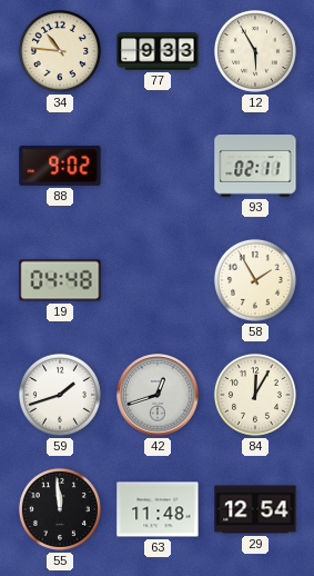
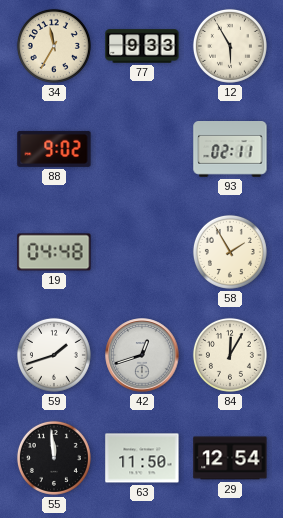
34: 10:46 -> 11:35 (54, 46)
63: 11:48 -> 11:50 (142, 458)
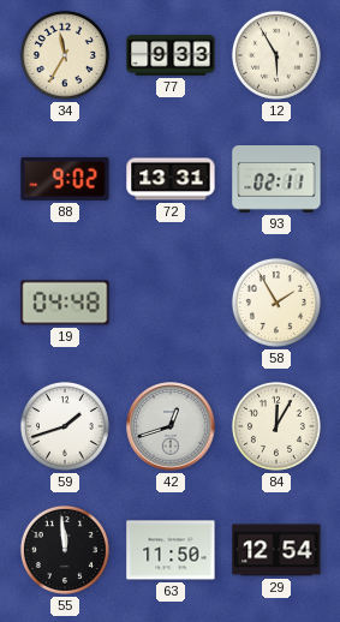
72: none -> 13:31 (171, 179)
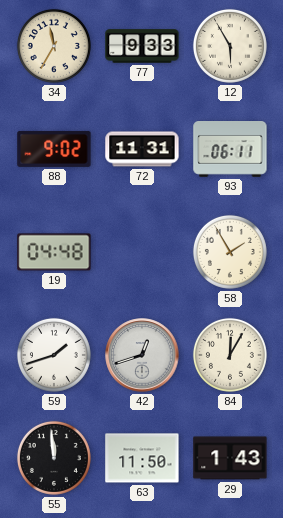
72: 13:31 -> 11:31 (142, 149)
93: 02:11 -> 06:11 (230, 149)
29: 12:54 -> 1:43 (230, 458)
